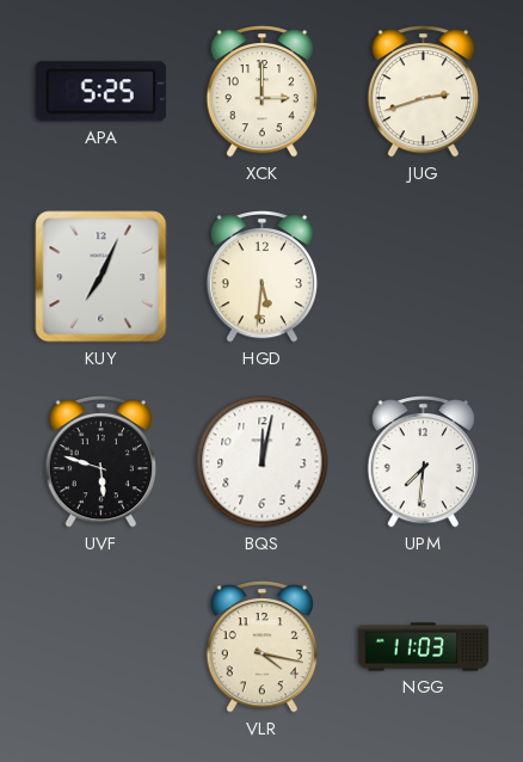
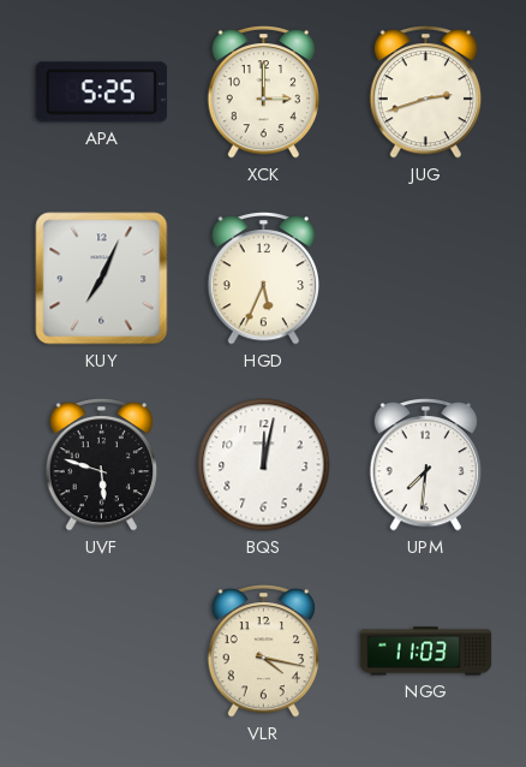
HGD: 5:31 -> 5:34 (263, 278)
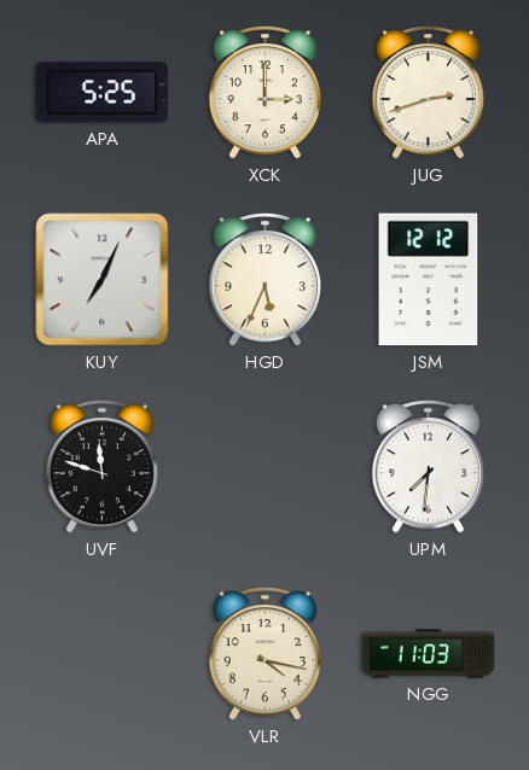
JSM: none -> 12:12 (429, 280)
UVF: 5:48 -> 11:48 (101, 466)
BQS: 12:02 -> none (264, 465)
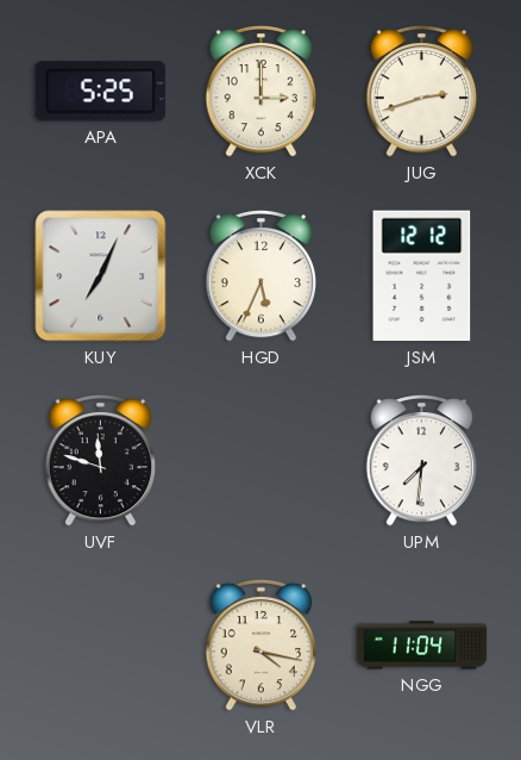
NGG: 11:03 -> 11:04 (422, 646)
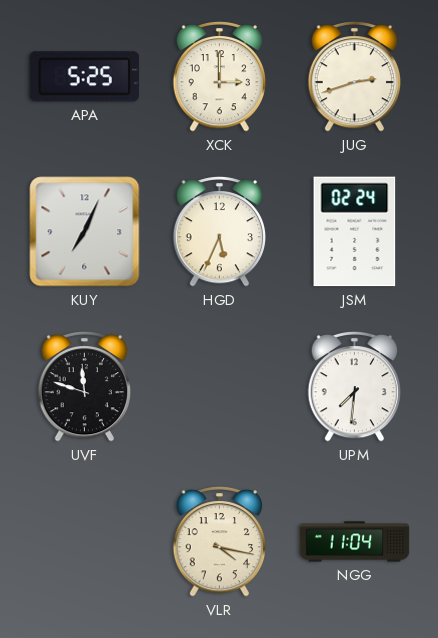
JSM: 12:12 -> 02:24 (355, 232)
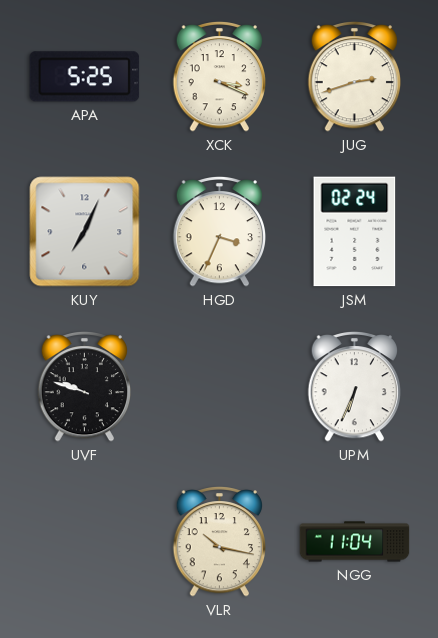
XCK: 3:00 -> 3:19 (219, 76)
HGD: 5:34 -> 3:34 (219, 231)
UVF: 11:48 -> 9:48 (84, 386)
UPM: 7:31 -> 6:34 (354, 386)
VLR: 4:17 -> 10:17 (219, 541)
